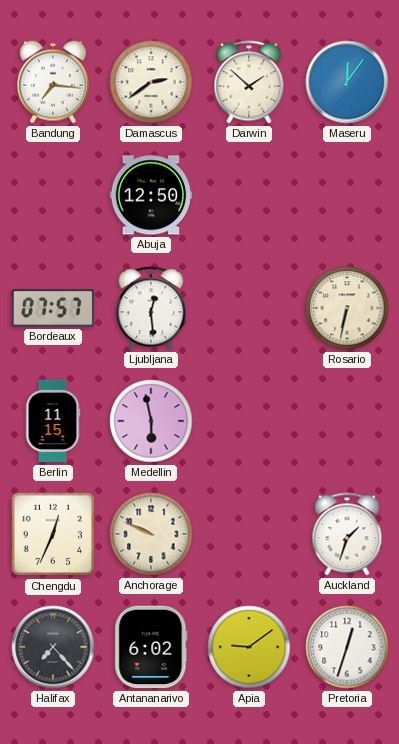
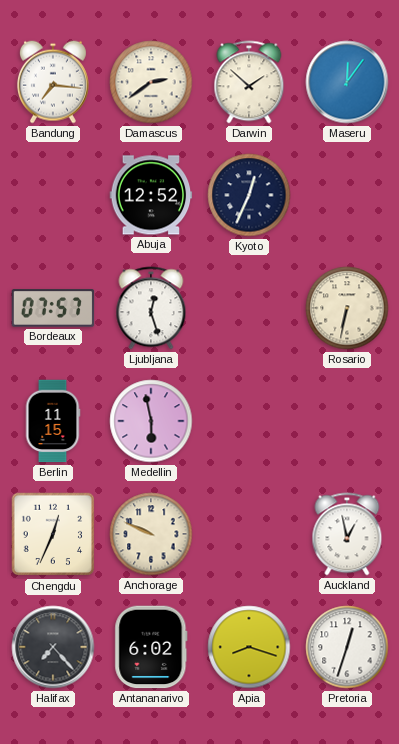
Abuja: 12:50 -> 12:52 (151, 195)
Kyoto: none -> 12:34 (249, 195)
Ljubljana: 12:29 -> 12:27 (151, 308)
Auckland: 1:33 -> 12:58 (347, 534)
Apia: 9:09 -> 8:18 (249, 647)
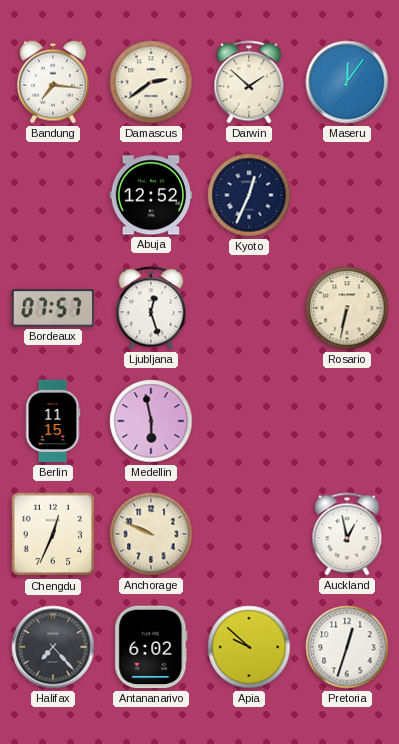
Apia: 8:18 -> 9:52 (249, 647)
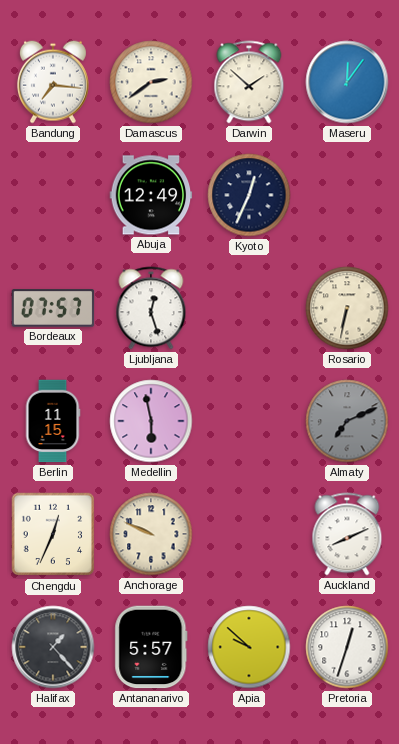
Abuja: 12:52 -> 12:49 (151, 195)
Almaty: none -> 7:11 (347, 421)
Auckland: 12:58 -> 8:11 (347, 534)
Halifax: 7:23 -> 1:23 (53, 647)
Antananarivo: 6:02 -> 5:57 (151, 647)
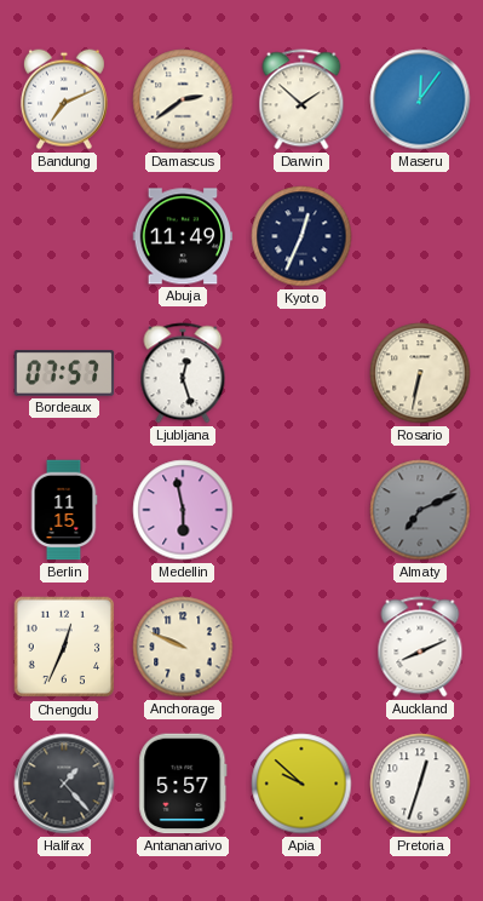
Bandung: 7:16 -> 7:11 (64, 99)
Abuja: 12:49 -> 11:49 (183, 236)
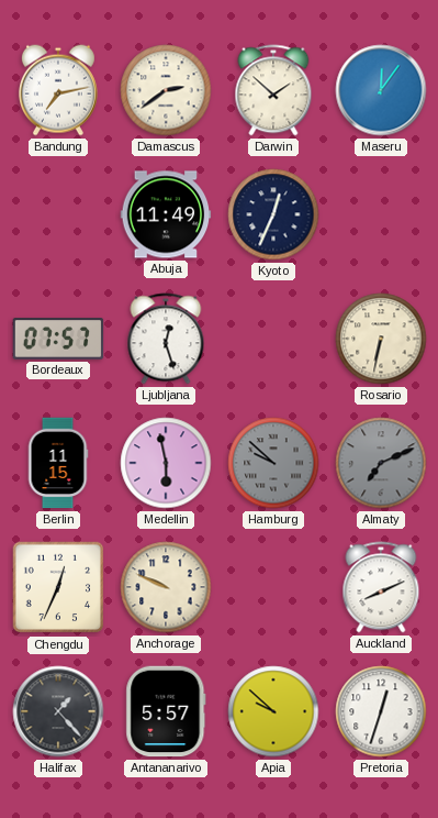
Bandung: 7:11 -> 7:13 (58, 90)
Hamburg: none -> 9:52 (273, 463)
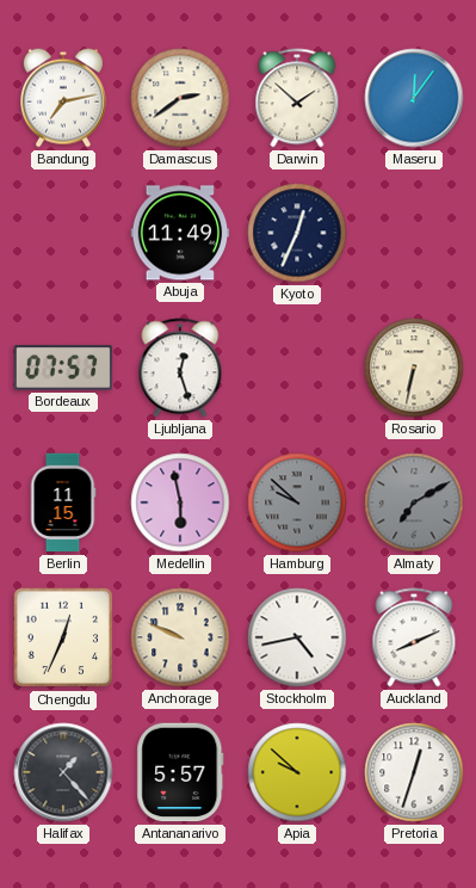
Almaty: 7:11 -> 7:10 (414, 502)
Stockholm: none -> 4:43 (297, 637)
